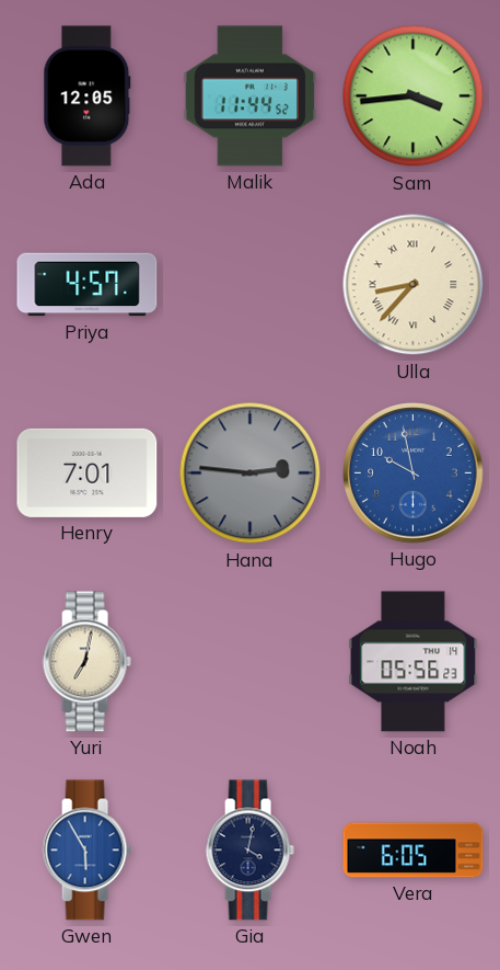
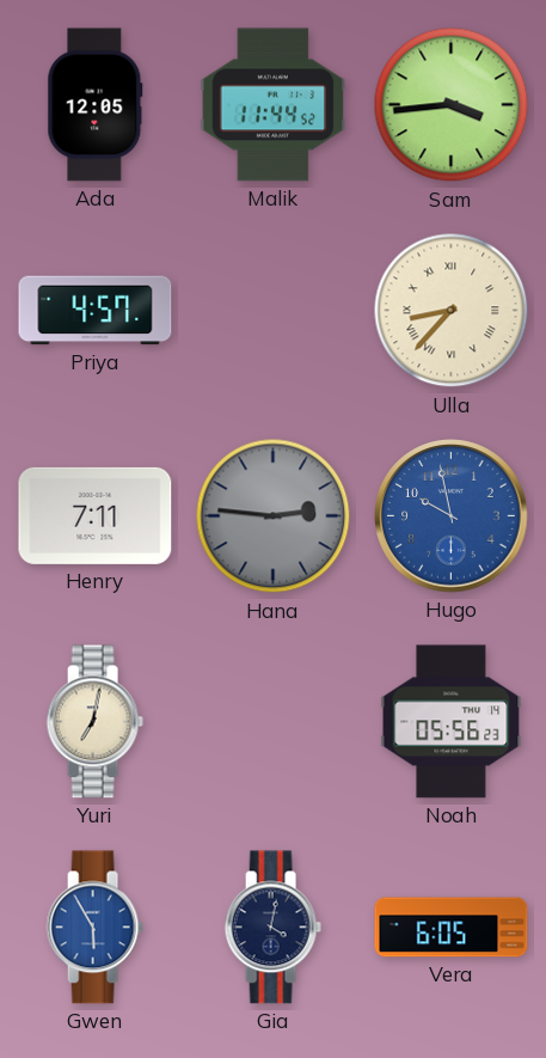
Henry: 7:01 -> 7:11 (96, 515)
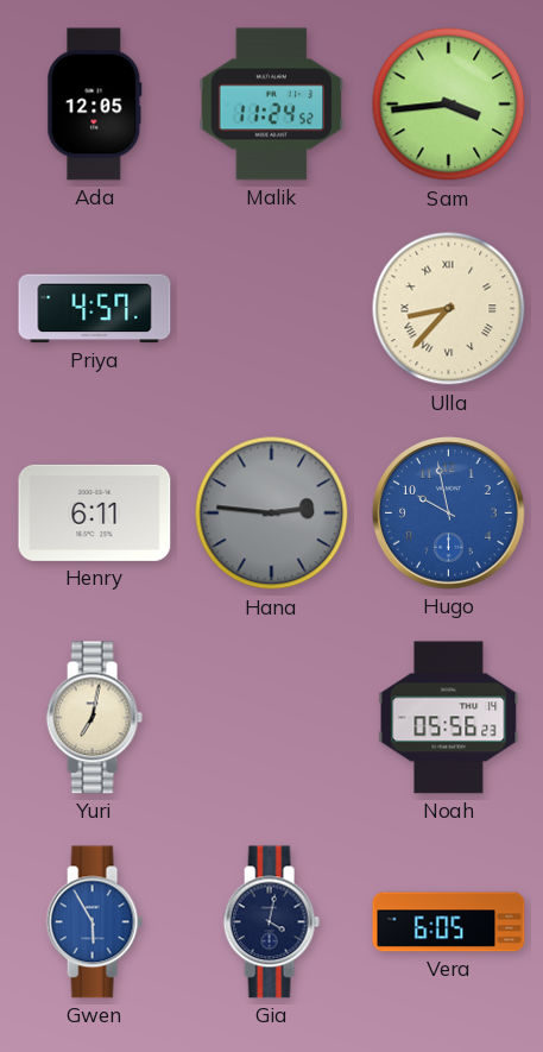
Malik: 11:44 -> 11:24 (272, 105)
Henry: 7:11 -> 6:11 (95, 512)
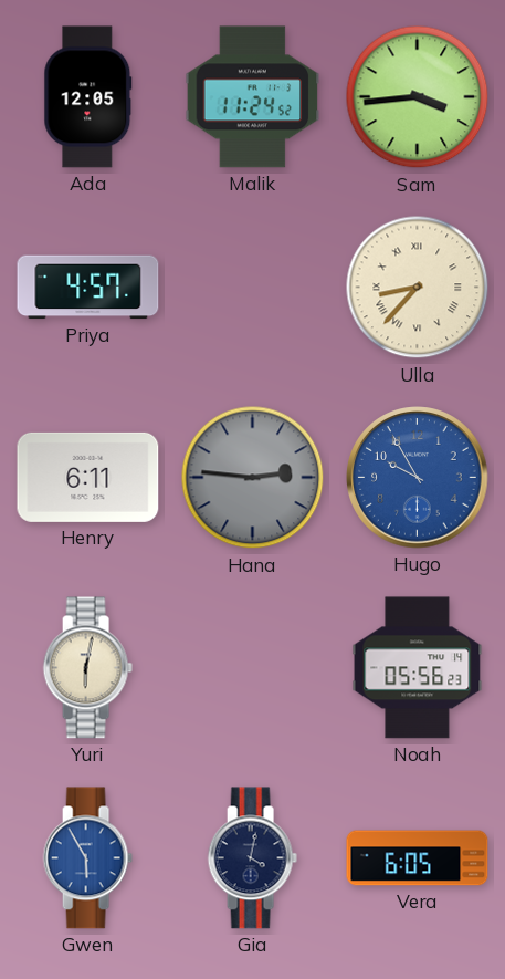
Hugo: 9:58 -> 9:55 (418, 478)
Yuri: 7:02 -> 6:02 (87, 668)
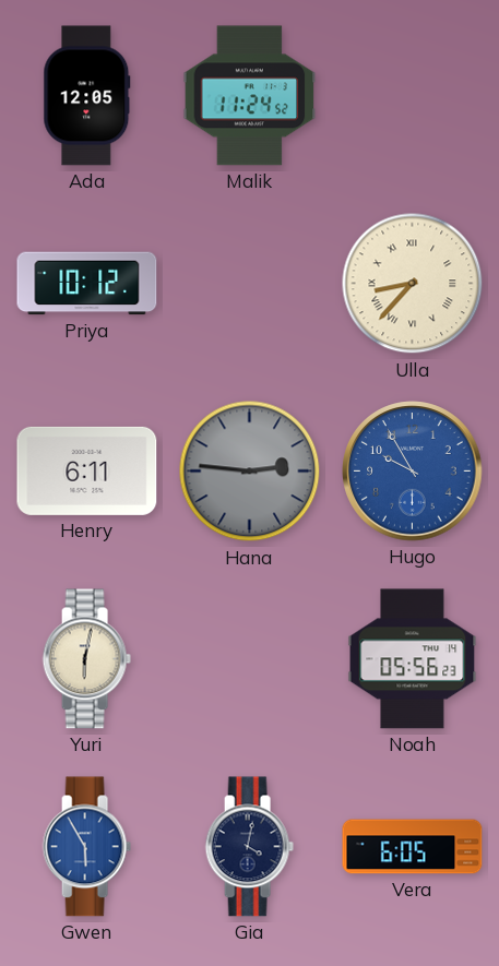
Sam: 3:44 -> none (418, 97)
Priya: 4:57 -> 10:12 (87, 284)
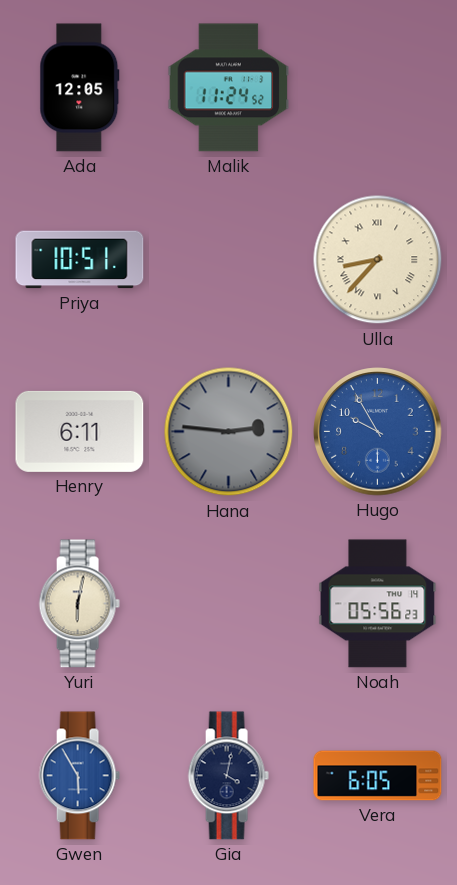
Priya: 10:12 -> 10:51 (80, 260)
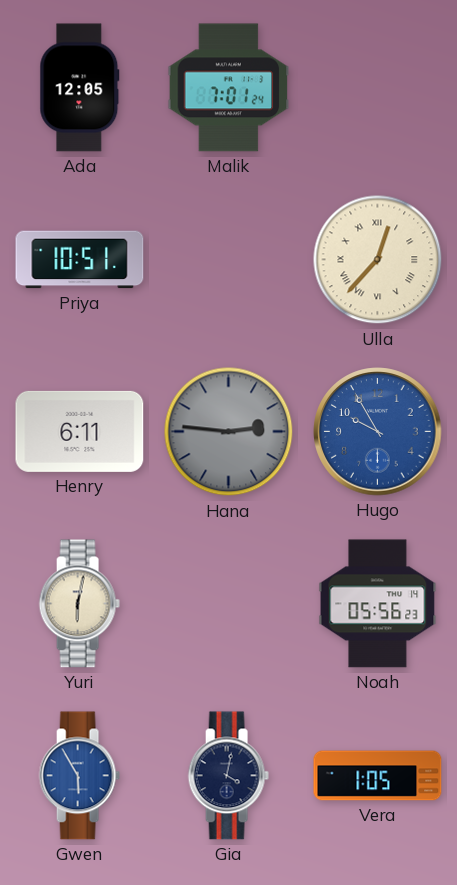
Malik: 11:24 -> 7:01 (229, 88)
Ulla: 8:37 -> 12:37 (378, 260)
Vera: 6:05 -> 1:05 (378, 776)
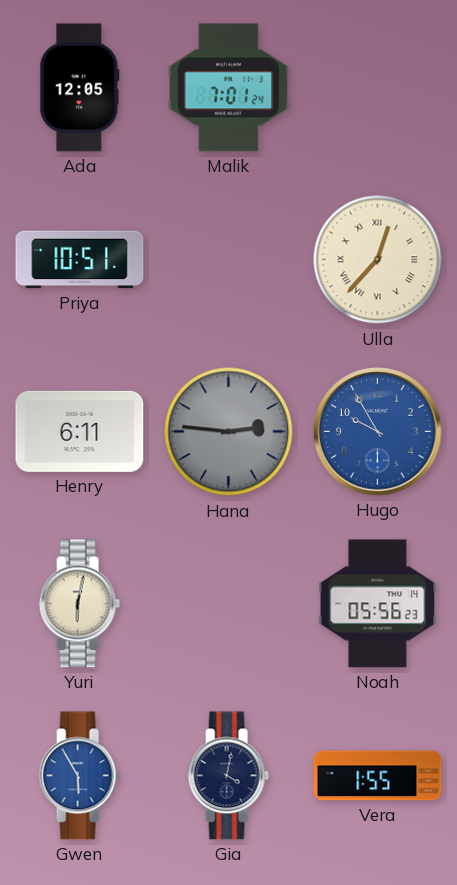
Vera: 1:05 -> 1:55 (378, 776)
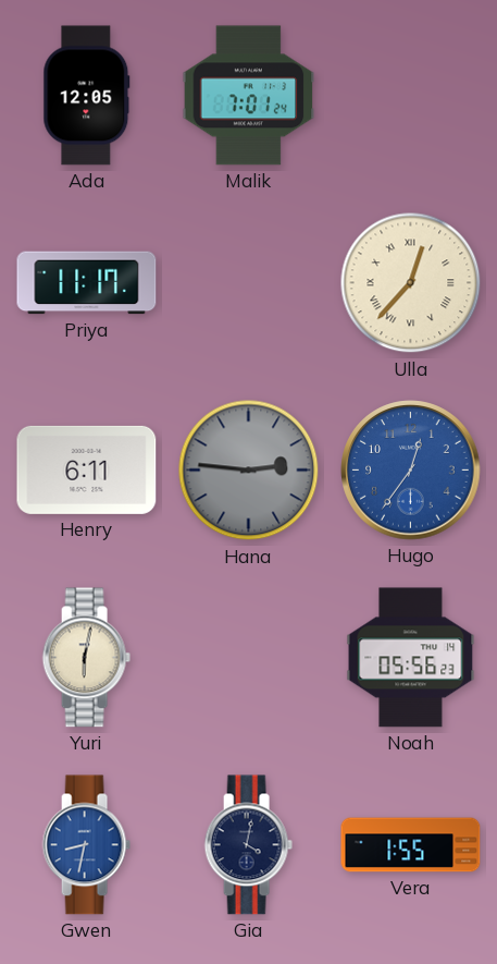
Priya: 10:51 -> 11:17 (87, 283)
Hugo: 9:55 -> 12:36 (411, 471)
Gwen: 5:55 -> 8:32 (86, 845)
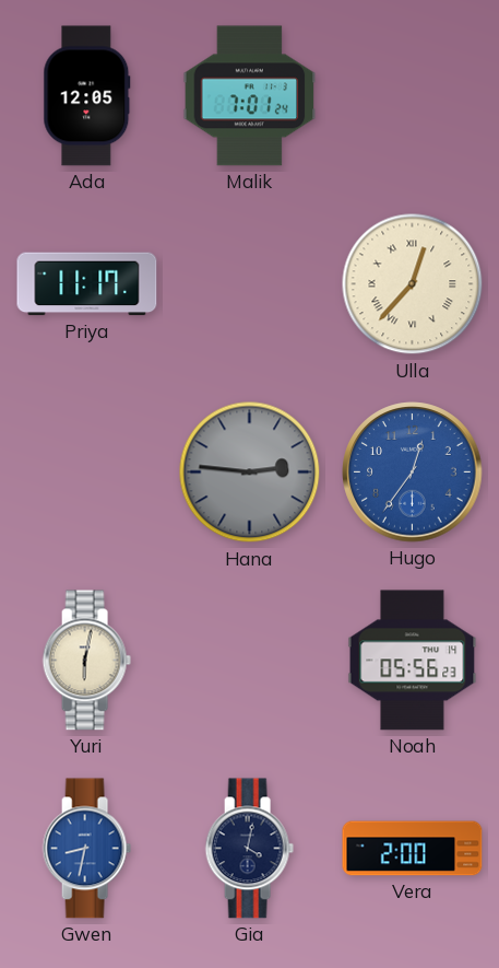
Henry: 6:11 -> none (87, 469)
Vera: 1:55 -> 2:00 (413, 849)
